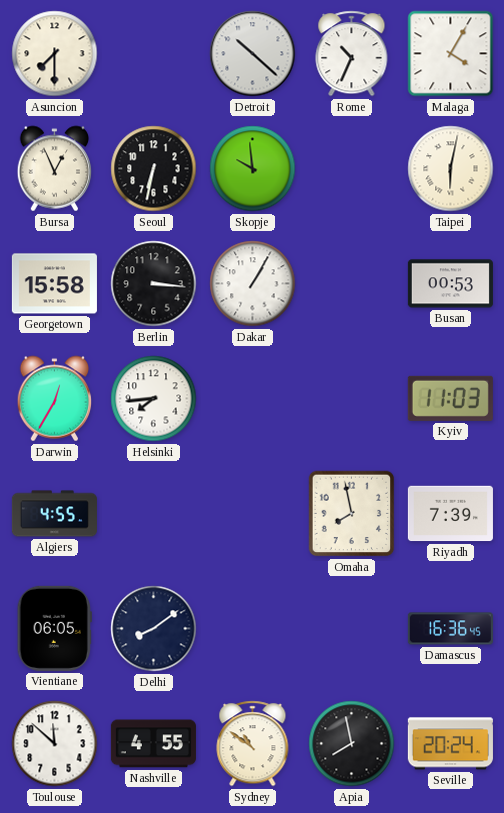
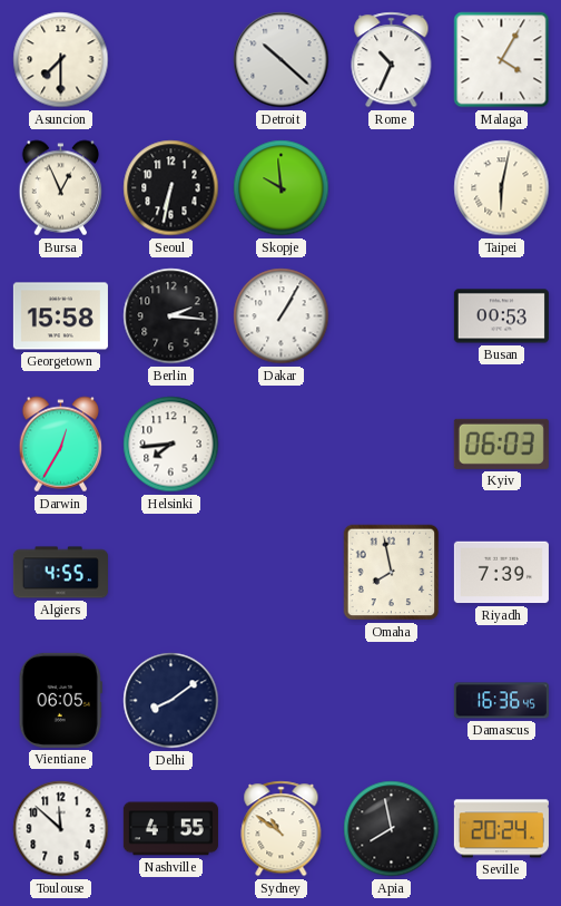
Berlin: 3:16 -> 2:16 (171, 316)
Kyiv: 11:03 -> 06:03 (501, 444)
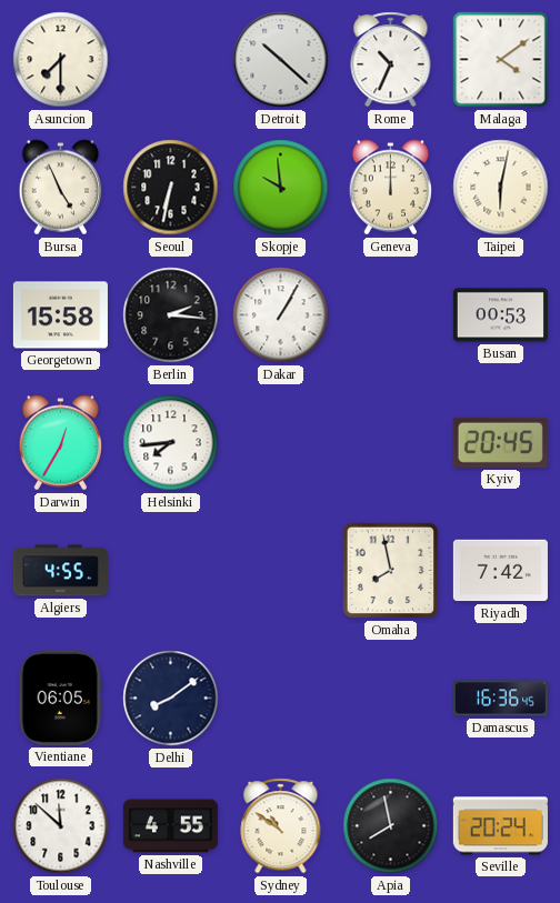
Malaga: 4:05 -> 4:09 (501, 60)
Bursa: 12:56 -> 4:56 (61, 188)
Geneva: none -> 12:00 (391, 188)
Kyiv: 06:03 -> 20:45 (500, 442)
Riyadh: 7:39 -> 7:42 (500, 571)
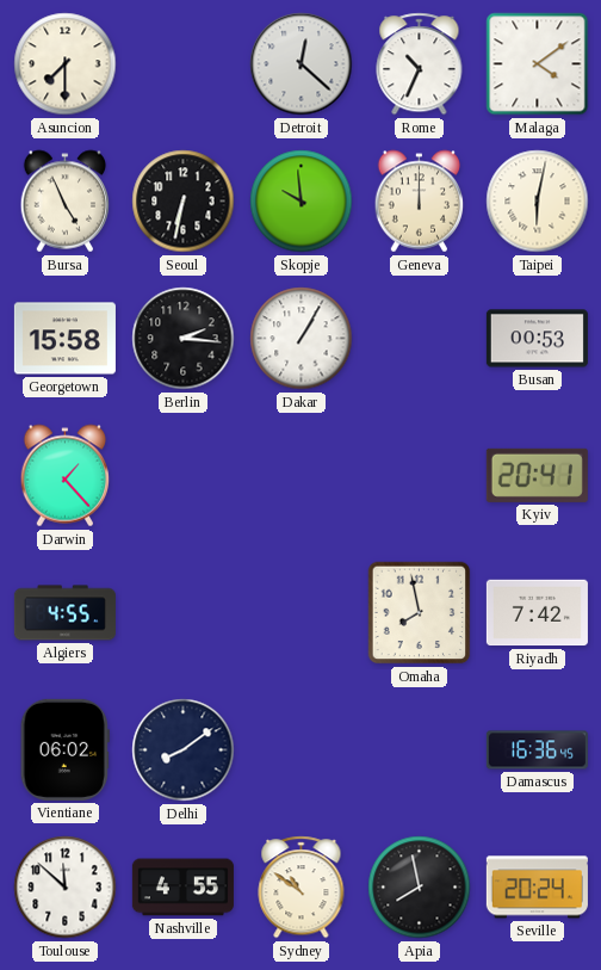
Detroit: 10:22 -> 12:22 (302, 64)
Darwin: 12:35 -> 1:23 (66, 476)
Helsinki: 7:44 -> none (171, 443)
Kyiv: 20:45 -> 20:41 (537, 475)
Vientiane: 06:05 -> 06:02 (64, 749)
